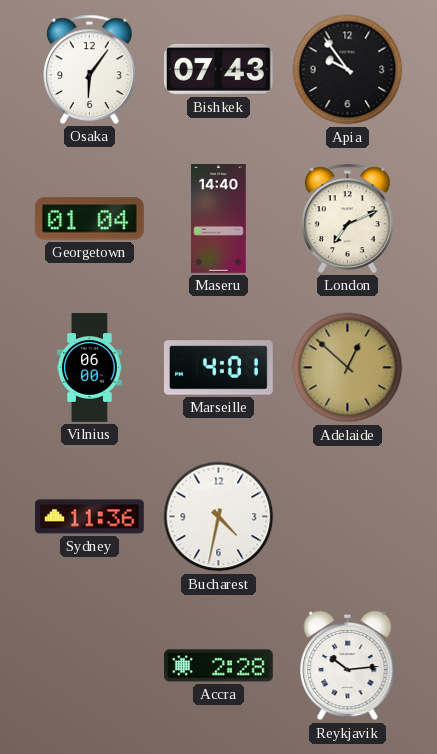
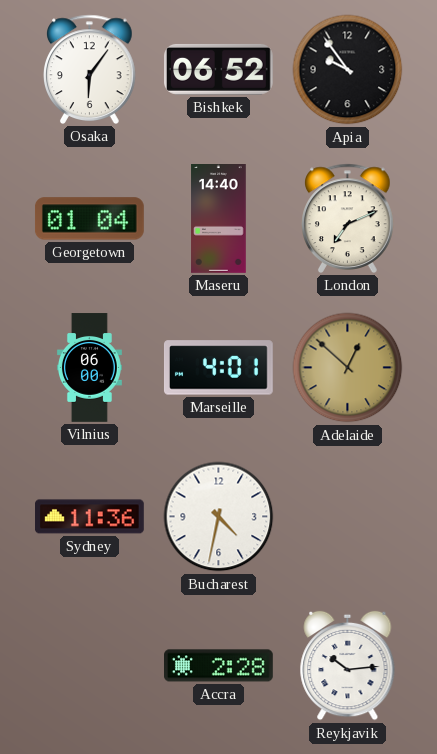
Bishkek: 07:43 -> 06:52 (219, 69)
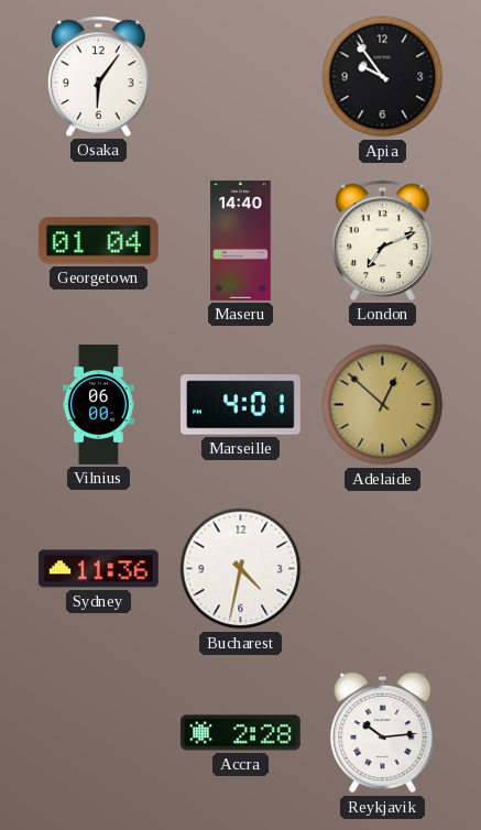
Bishkek: 06:52 -> none (219, 69)
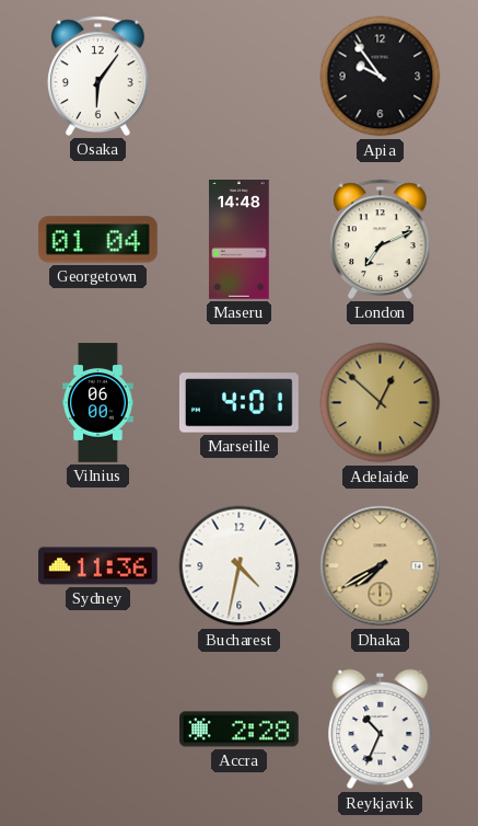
Maseru: 14:40 -> 14:48 (240, 240)
Dhaka: none -> 7:40 (381, 566)
Reykjavik: 10:14 -> 10:34 (381, 730)
